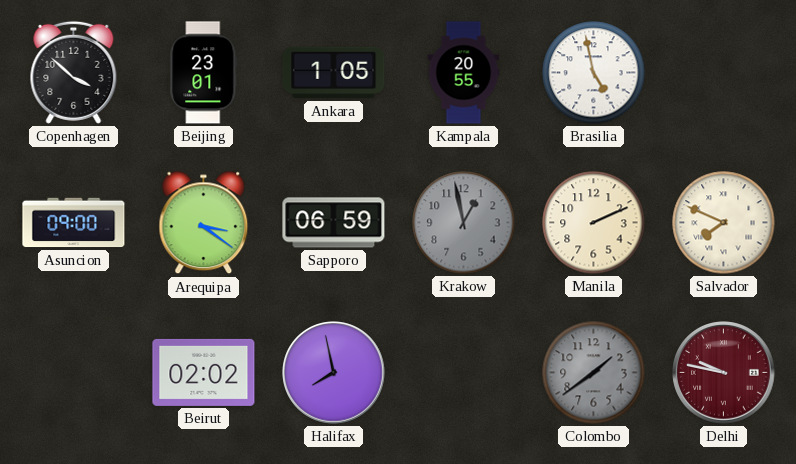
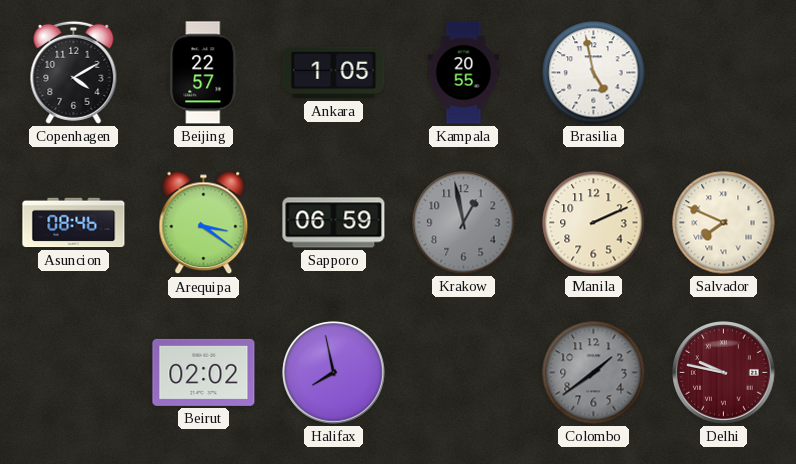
Copenhagen: 3:52 -> 4:10 (74, 72)
Beijing: 23:01 -> 22:57 (204, 73)
Asuncion: 09:00 -> 08:46 (74, 223)
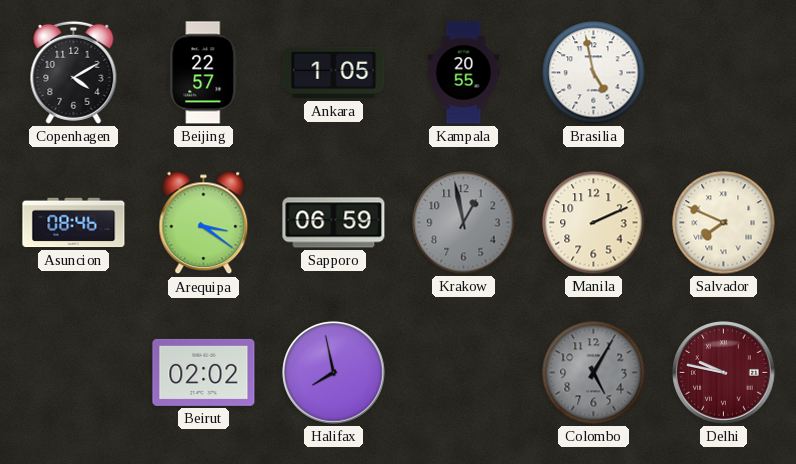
Colombo: 1:39 -> 5:05 (594, 373)
